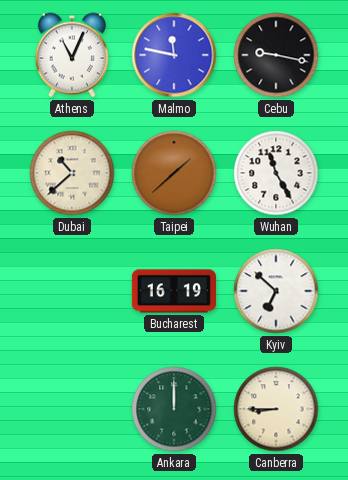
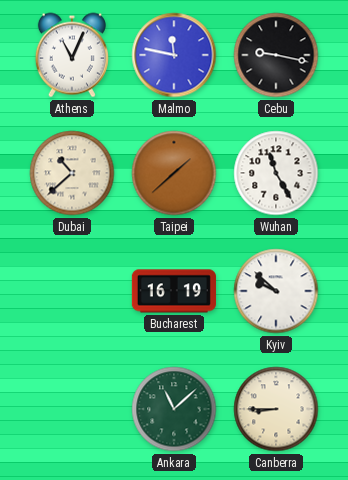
Kyiv: 6:52 -> 9:52 (276, 291)
Ankara: 12:00 -> 11:08 (174, 409)
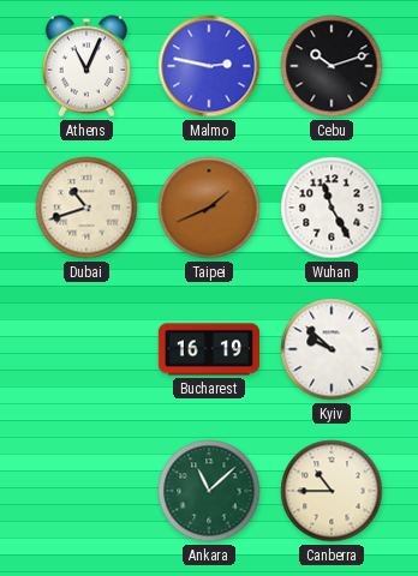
Malmo: 11:47 -> 2:47 (209, 66)
Cebu: 9:17 -> 10:12 (332, 66)
Dubai: 10:38 -> 10:42 (86, 208)
Taipei: 1:38 -> 1:41 (209, 208)
Canberra: 8:45 -> 10:45 (332, 491)
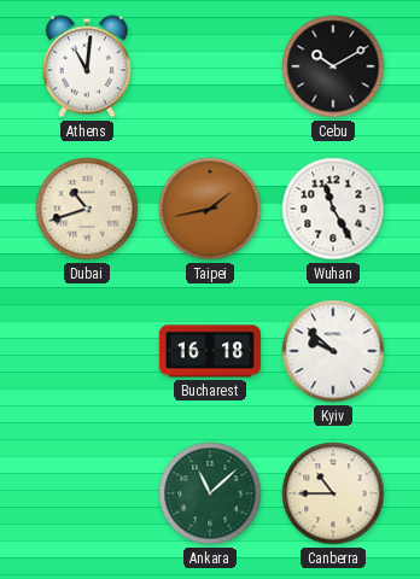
Athens: 11:04 -> 11:01 (87, 66)
Malmo: 2:47 -> none (209, 66)
Cebu: 10:12 -> 10:10 (333, 66)
Taipei: 1:41 -> 1:43 (210, 209)
Bucharest: 16:19 -> 16:18 (210, 351)
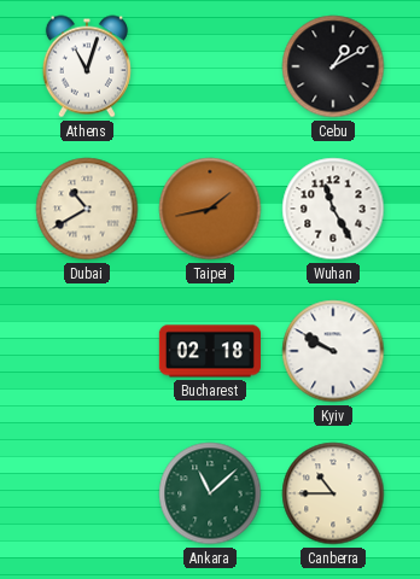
Athens: 11:01 -> 11:03 (87, 66)
Cebu: 10:10 -> 1:10 (333, 66)
Dubai: 10:42 -> 10:40 (87, 209)
Bucharest: 16:18 -> 02:18 (210, 351)
Kyiv: 9:52 -> 9:50 (333, 351)
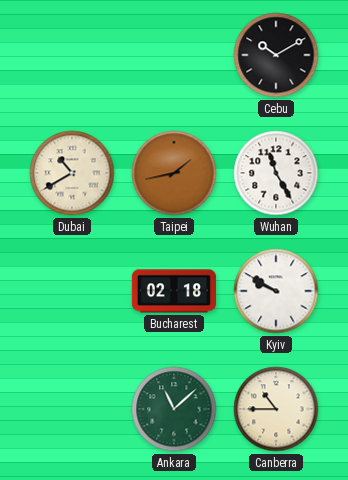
Athens: 11:03 -> none (87, 66)
Cebu: 1:10 -> 10:10 (276, 55)
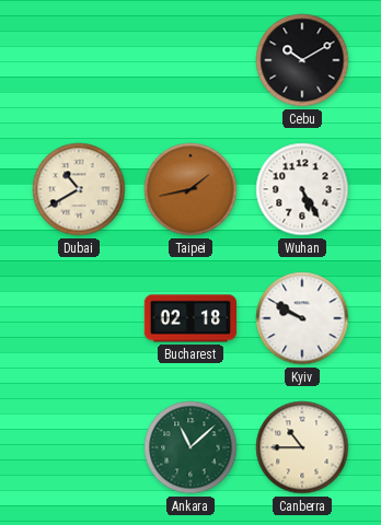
Wuhan: 11:25 -> 5:25 (302, 189)
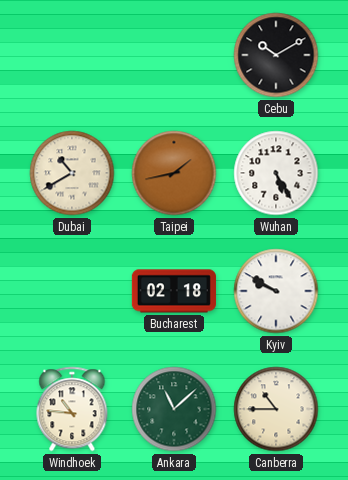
Windhoek: none -> 10:46 (72, 409)
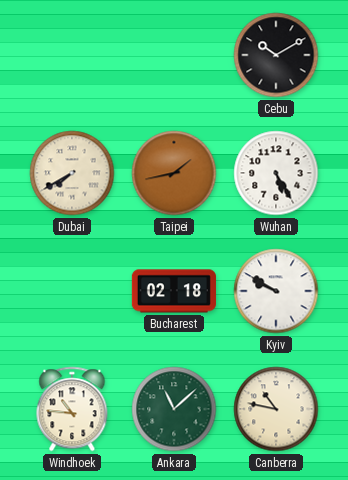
Dubai: 10:40 -> 7:40 (72, 173)
Canberra: 10:45 -> 10:47 (276, 409)
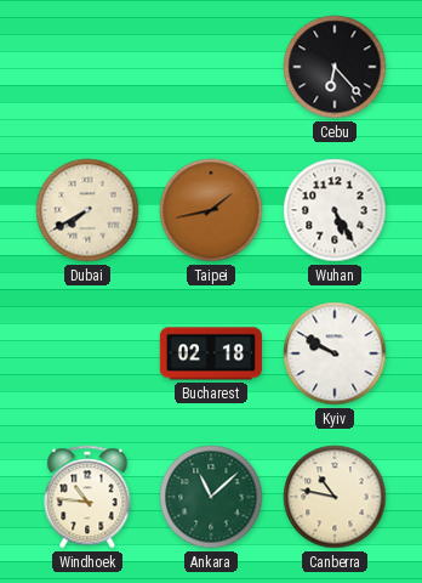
Cebu: 10:10 -> 6:23 (335, 67)
